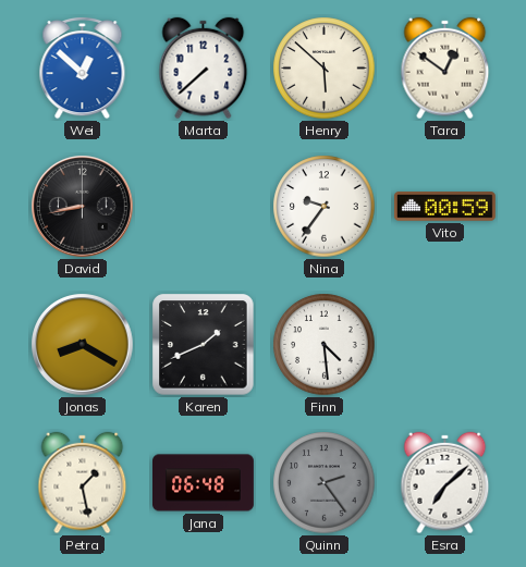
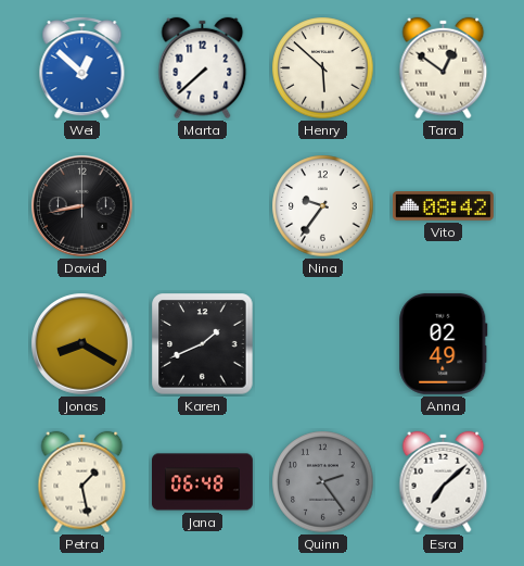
Vito: 00:59 -> 08:42 (443, 206)
Finn: 4:29 -> none (325, 345)
Anna: none -> 02:49 (444, 343)
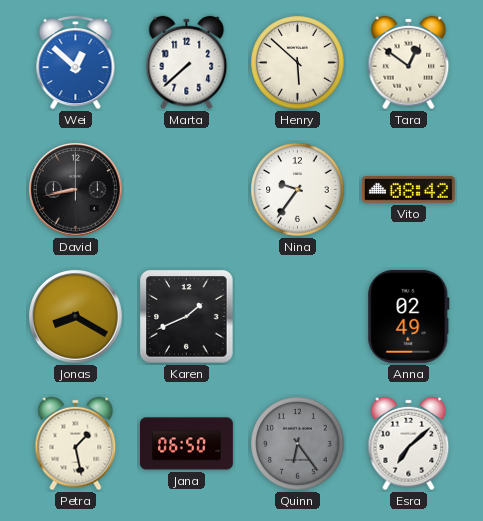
Jana: 06:48 -> 06:50 (187, 444)
Quinn: 2:24 -> 6:24 (298, 444)
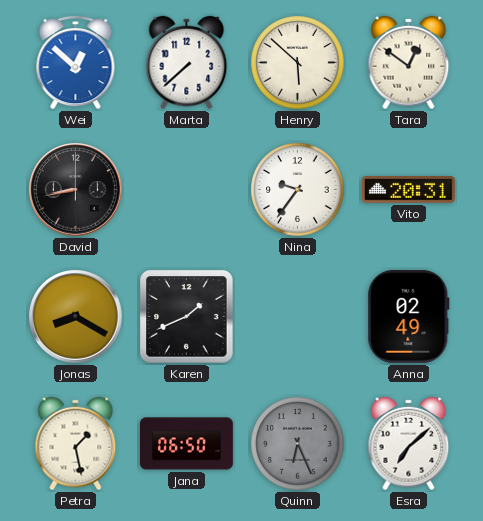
Vito: 08:42 -> 20:31 (408, 190)
Quinn: 6:24 -> 6:26 (298, 444)
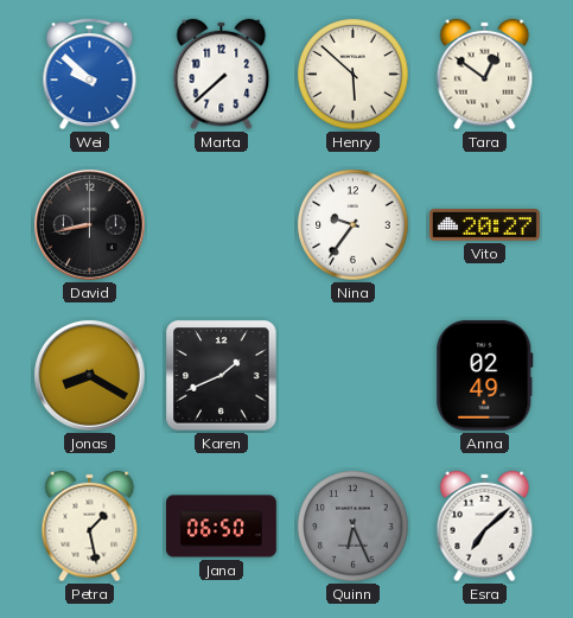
Wei: 12:52 -> 9:52 (90, 74)
Vito: 20:31 -> 20:27 (484, 225)
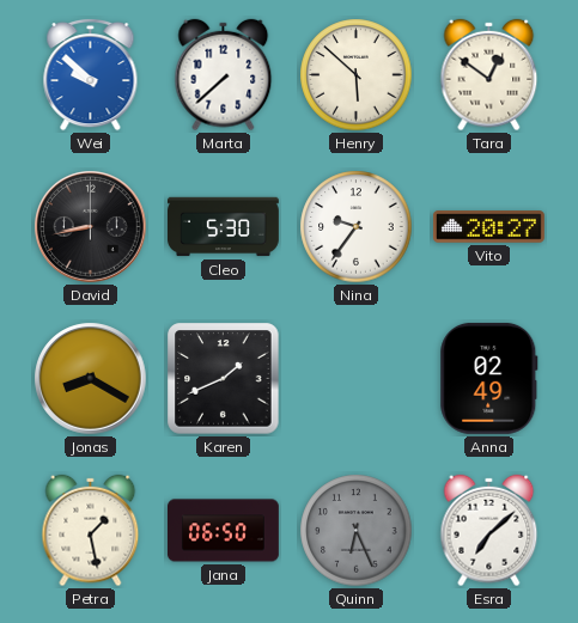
Cleo: none -> 5:30 (224, 227)
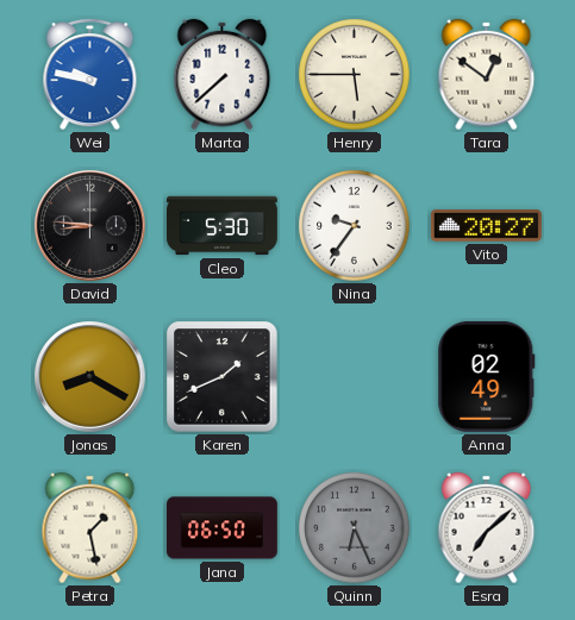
Wei: 9:52 -> 9:47 (90, 74)
Henry: 5:52 -> 5:45 (355, 75)
David: 8:43 -> 8:46 (90, 226)
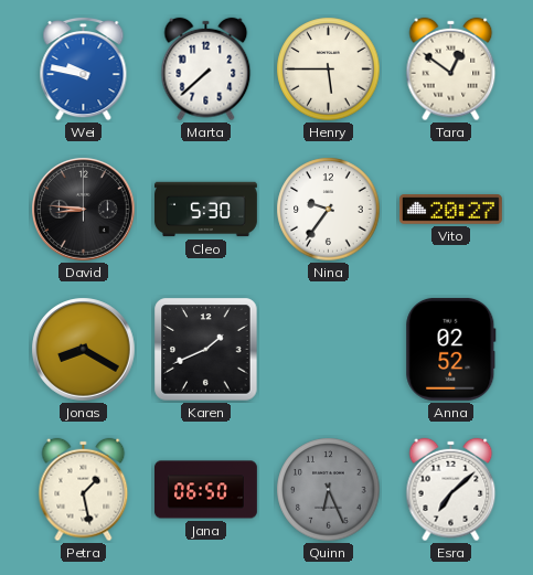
Anna: 02:49 -> 02:52 (451, 349)
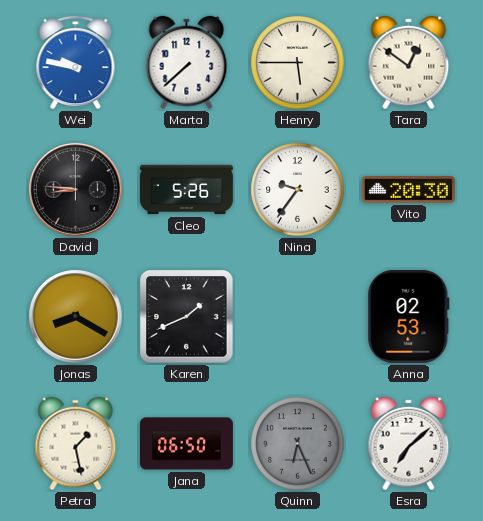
Cleo: 5:30 -> 5:26 (187, 190)
Vito: 20:27 -> 20:30 (408, 190)
Anna: 02:52 -> 02:53 (409, 316)
